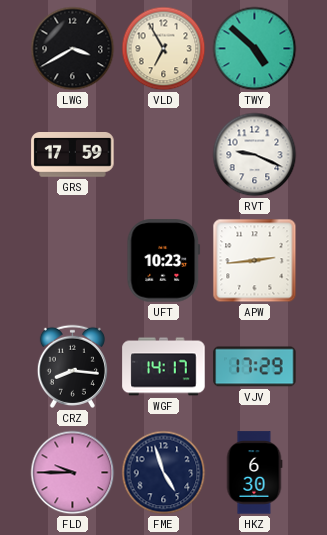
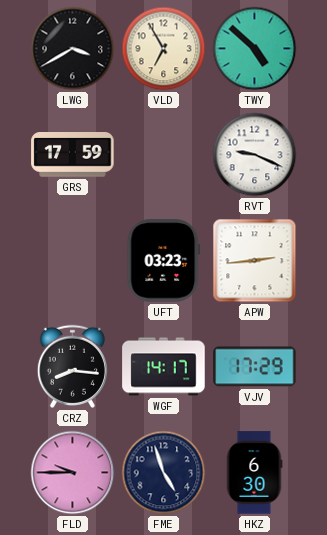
UFT: 10:23 -> 03:23 (164, 261)
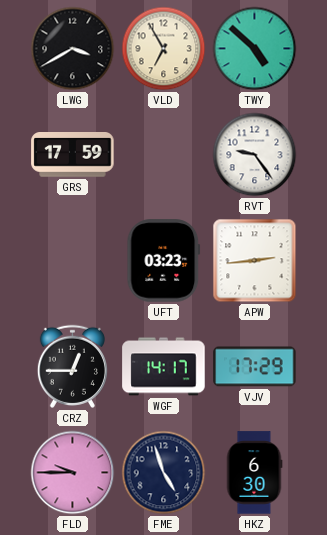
RVT: 9:19 -> 9:24 (255, 155)
CRZ: 8:16 -> 12:45 (72, 366)
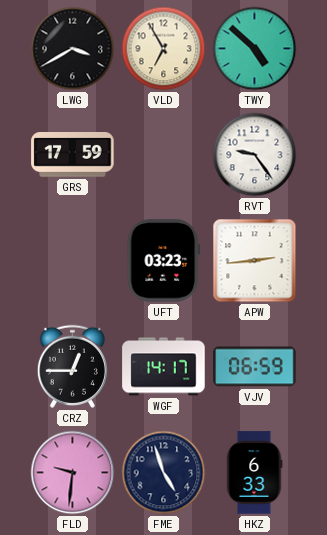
VJV: 17:29 -> 06:59 (255, 367)
FLD: 9:45 -> 9:31 (73, 473)
HKZ: 6:30 -> 6:33 (254, 473)
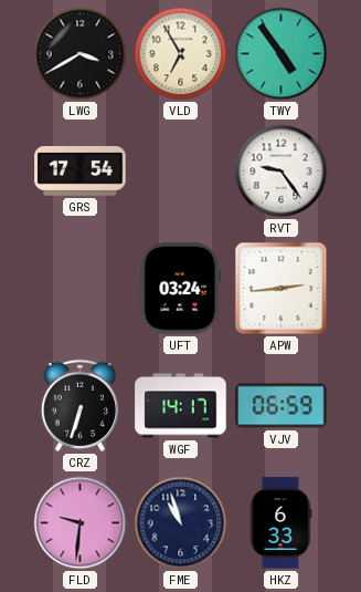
TWY: 4:52 -> 4:54 (282, 54)
GRS: 17:59 -> 17:54 (81, 172)
UFT: 03:23 -> 03:24 (181, 289)
CRZ: 12:45 -> 6:33 (79, 405)
FME: 4:57 -> 10:57 (181, 523)
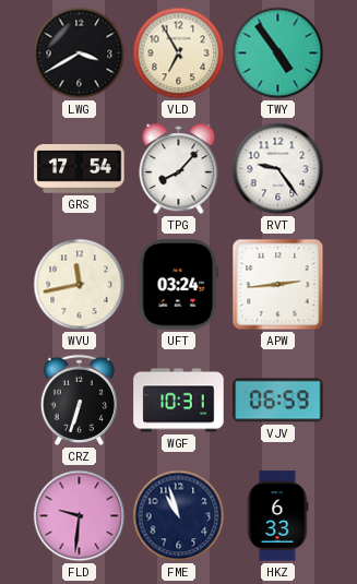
TPG: none -> 8:07 (179, 169)
WVU: none -> 11:43 (80, 285)
WGF: 14:17 -> 10:31 (179, 401)
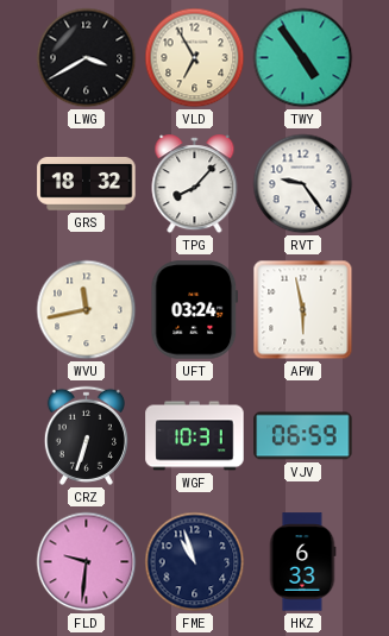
GRS: 17:54 -> 18:32 (87, 184)
APW: 2:44 -> 5:58 (303, 310)
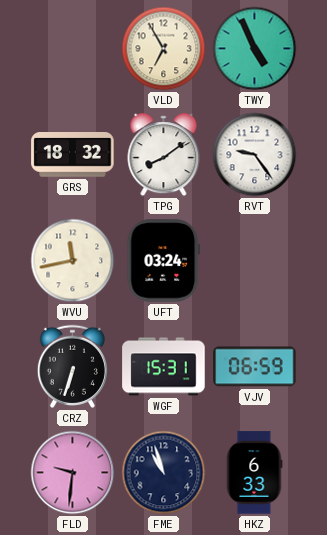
LWG: 3:40 -> none (87, 58)
TWY: 4:54 -> 4:56 (255, 49)
TPG: 8:07 -> 8:09 (164, 155)
APW: 5:58 -> none (303, 310)
WGF: 10:31 -> 15:31 (164, 367)
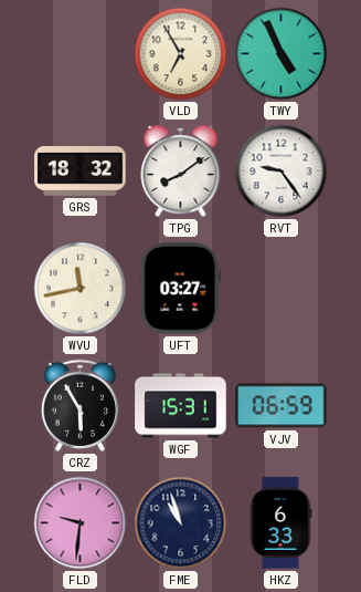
UFT: 03:24 -> 03:27 (181, 289)
CRZ: 6:33 -> 5:55 (79, 405)
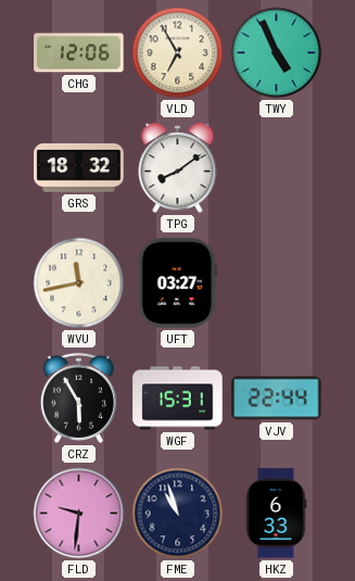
CHG: none -> 12:06 (79, 53)
RVT: 9:24 -> none (282, 172)
VJV: 06:59 -> 22:44 (277, 399)
